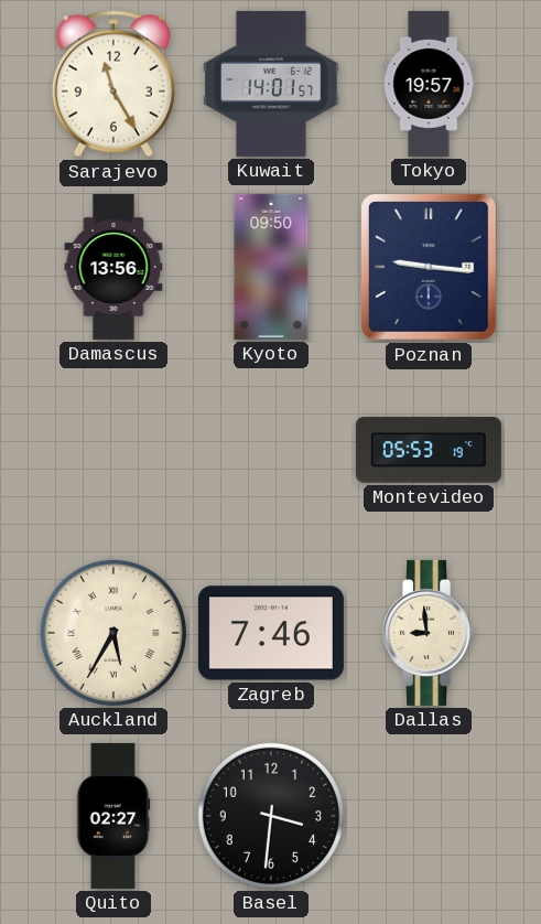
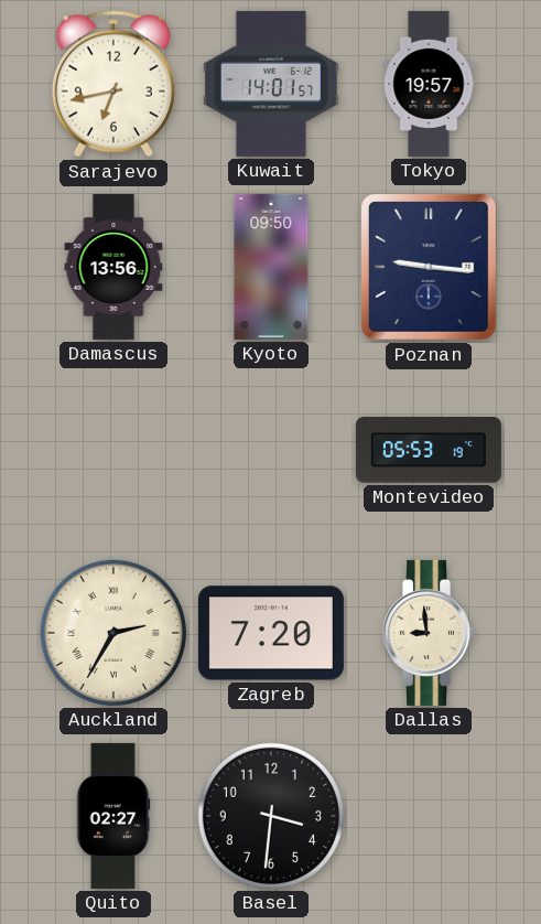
Sarajevo: 11:25 -> 6:43 (113, 84)
Auckland: 5:35 -> 2:35 (113, 633)
Zagreb: 7:46 -> 7:20 (271, 633)
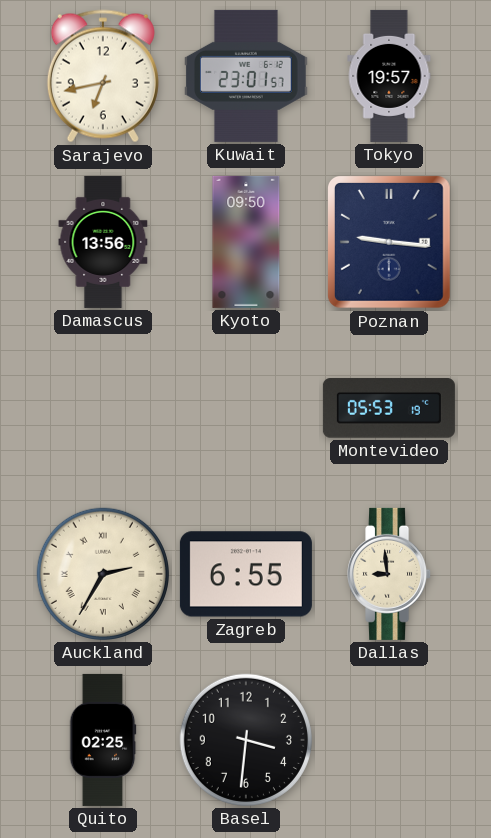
Kuwait: 14:01 -> 23:01 (247, 76)
Zagreb: 7:20 -> 6:55 (246, 574)
Quito: 02:27 -> 02:25 (103, 740)
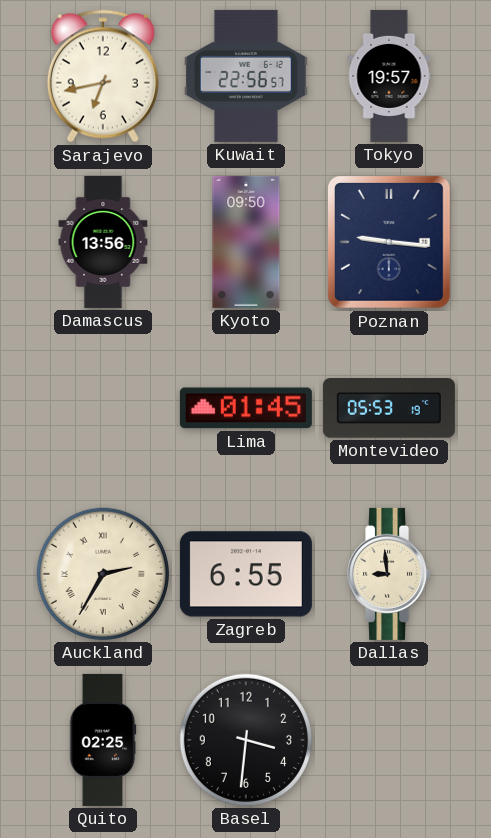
Kuwait: 23:01 -> 22:56 (247, 76)
Lima: none -> 01:45 (246, 408)
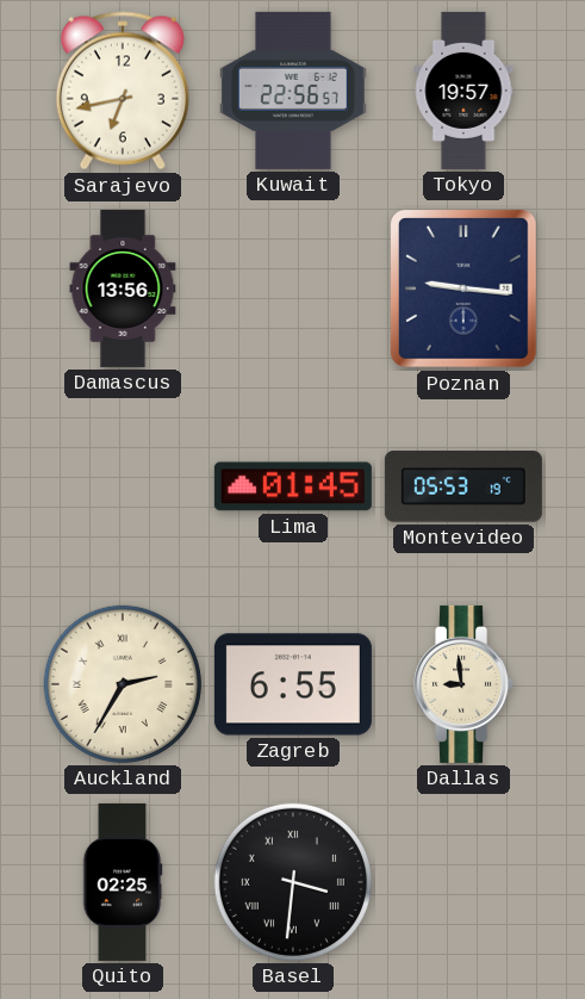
Kyoto: 09:50 -> none (246, 242)
Basel numerals: Arabic -> Roman (293, 882)
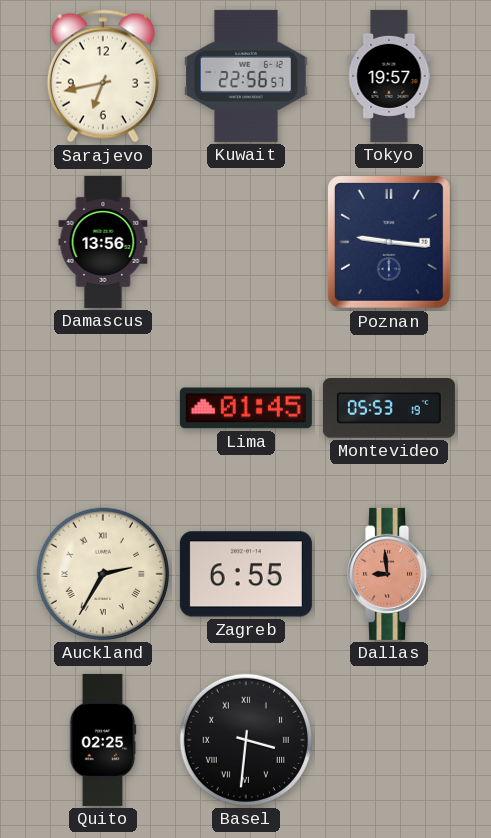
Dallas dial: cream -> salmon (390, 574)
